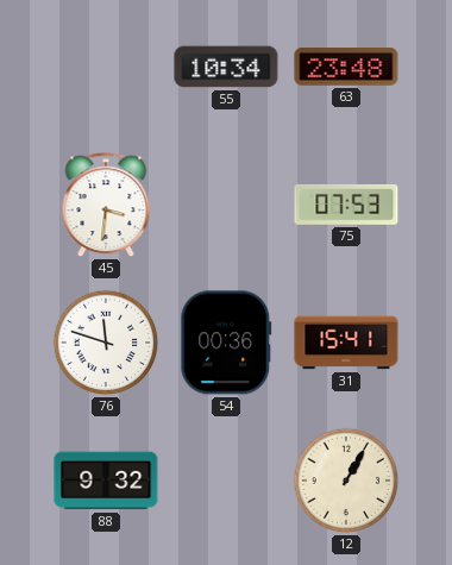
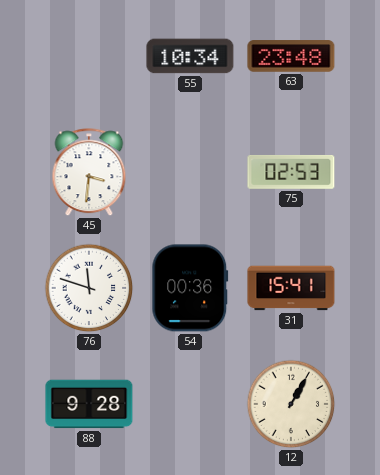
75: 07:53 -> 02:53 (291, 172)
88: 9:32 -> 9:28 (89, 404)
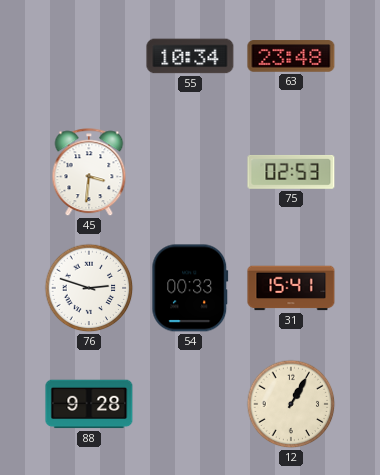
76: 11:48 -> 2:48 (89, 288)
54: 00:36 -> 00:33 (190, 288)
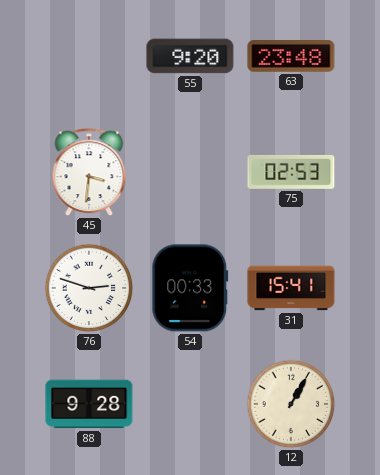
55: 10:34 -> 9:20 (190, 56)
